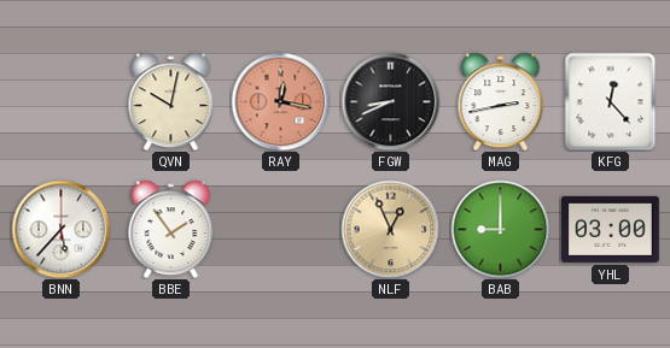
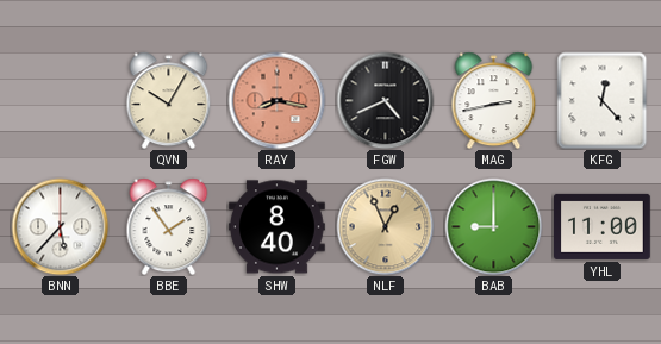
QVN: 10:02 -> 10:05 (169, 100)
RAY: 12:17 -> 8:17 (276, 100)
FGW: 8:41 -> 4:41 (385, 100)
SHW: none -> 8:40 (278, 227)
YHL: 03:00 -> 11:00 (603, 226)
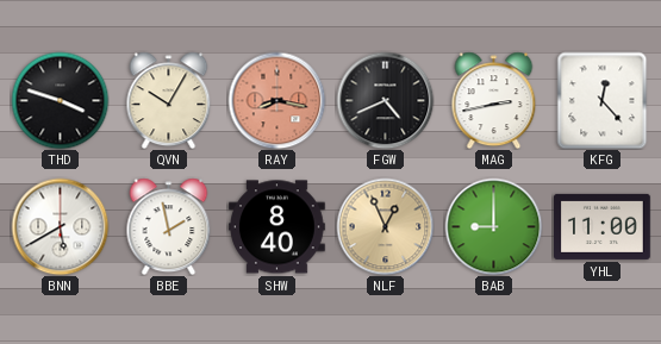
THD: none -> 3:48 (60, 100)
BNN: 5:37 -> 5:40 (60, 226)
BBE: 1:54 -> 1:58 (169, 226)
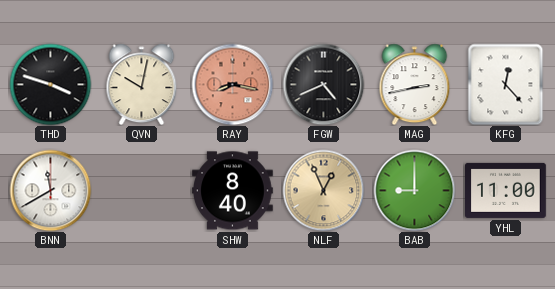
QVN: 10:05 -> 10:02 (142, 84)
BNN: 5:40 -> 11:40 (50, 190)
BBE: 1:58 -> none (169, 226)
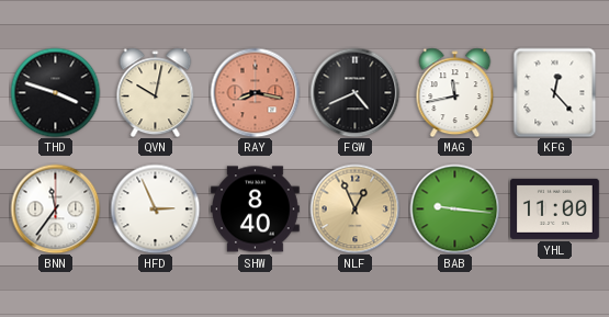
MAG: 2:43 -> 11:43 (455, 92)
BNN: 11:40 -> 11:36 (55, 208)
HFD: none -> 2:56 (155, 208)
BAB: 9:00 -> 9:16 (454, 208)
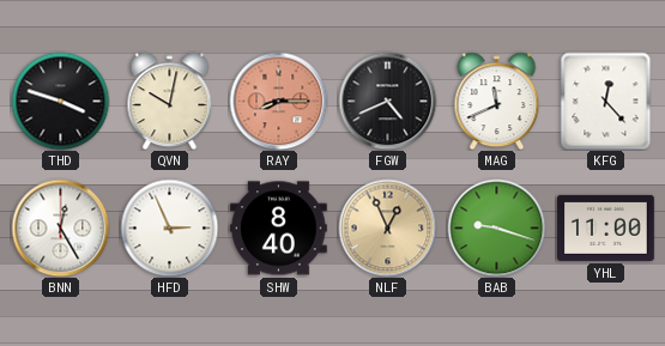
RAY: 8:17 -> 8:15 (278, 101)
MAG: 11:43 -> 11:41 (497, 101)
BNN: 11:36 -> 12:25 (60, 227)
BAB: 9:16 -> 9:18 (496, 227)
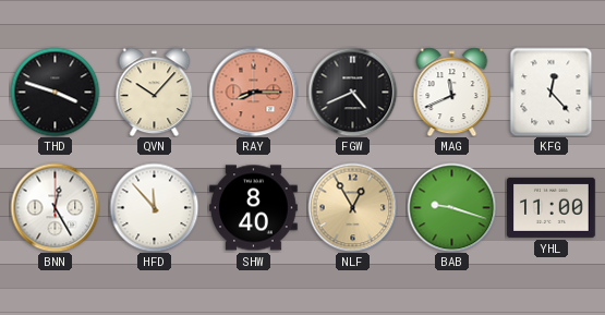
QVN: 10:02 -> 10:07 (155, 92)
HFD: 2:56 -> 11:53 (154, 207)
NLF: 12:56 -> 12:55 (352, 207)
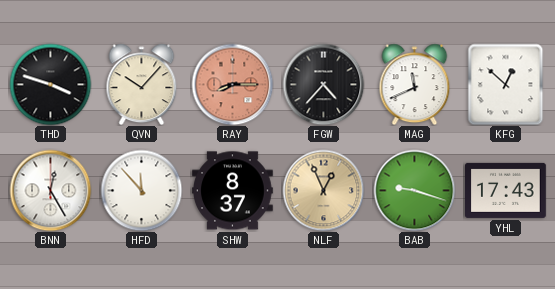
FGW: 4:41 -> 4:37 (323, 84)
KFG: 12:23 -> 12:52 (506, 84)
SHW: 8:40 -> 8:37 (233, 191)
NLF: 12:55 -> 12:56 (323, 190)
YHL: 11:00 -> 17:43 (506, 190)
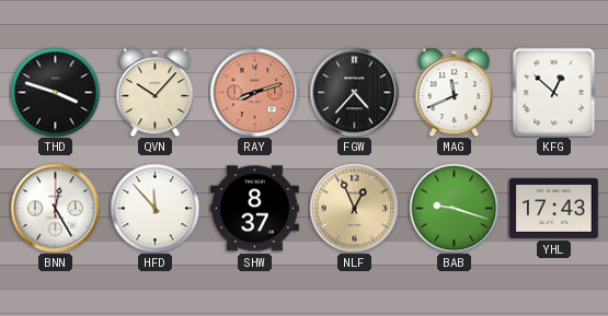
RAY: 8:15 -> 8:12 (254, 92)
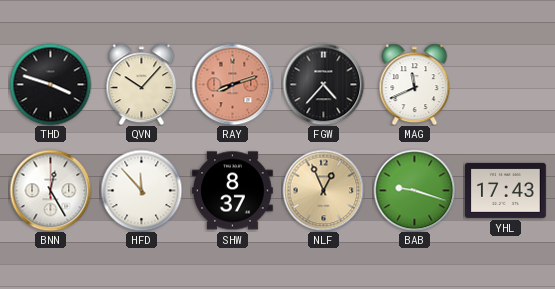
KFG: 12:52 -> none (554, 92)
